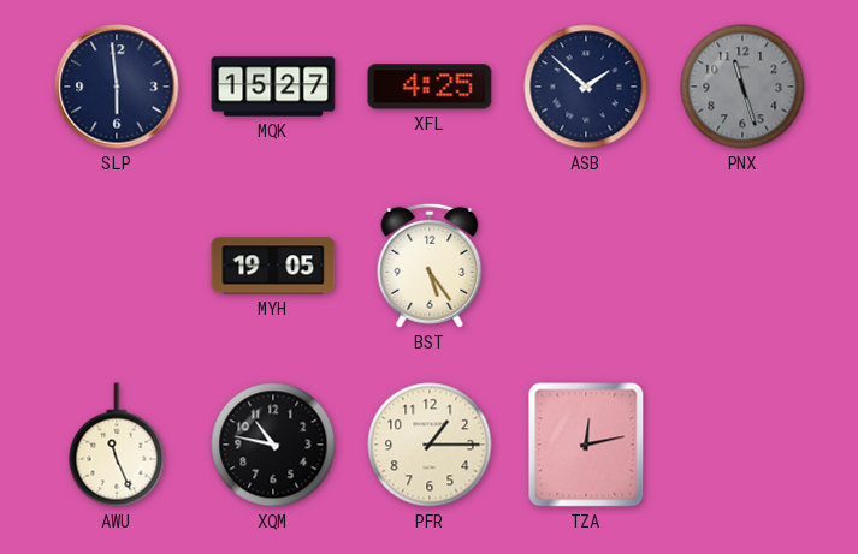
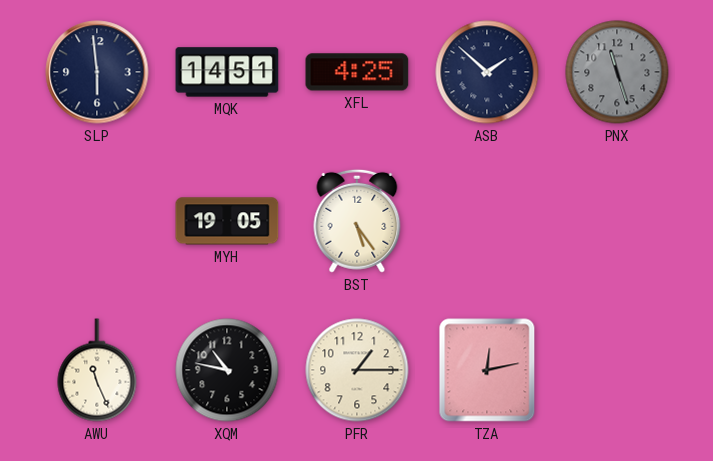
MQK: 15:27 -> 14:51 (227, 72)
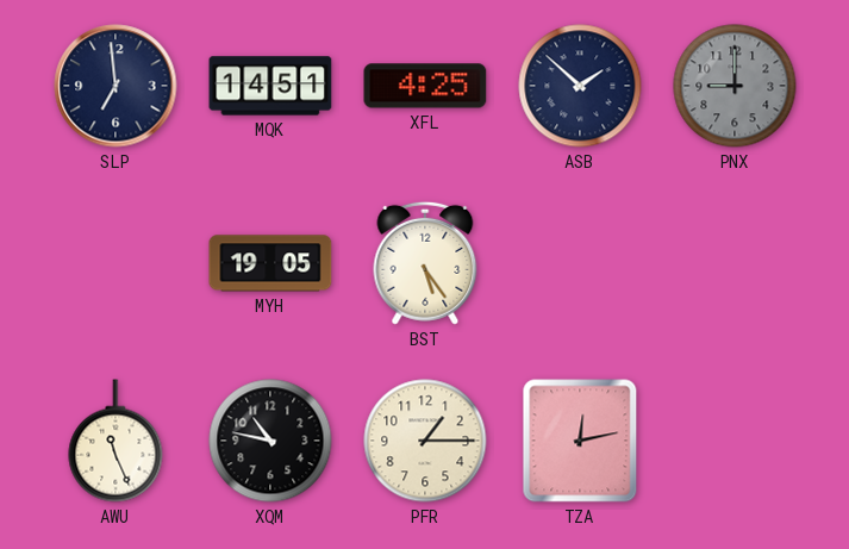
SLP: 5:59 -> 6:59 (116, 86)
PNX: 11:27 -> 9:00 (735, 86)
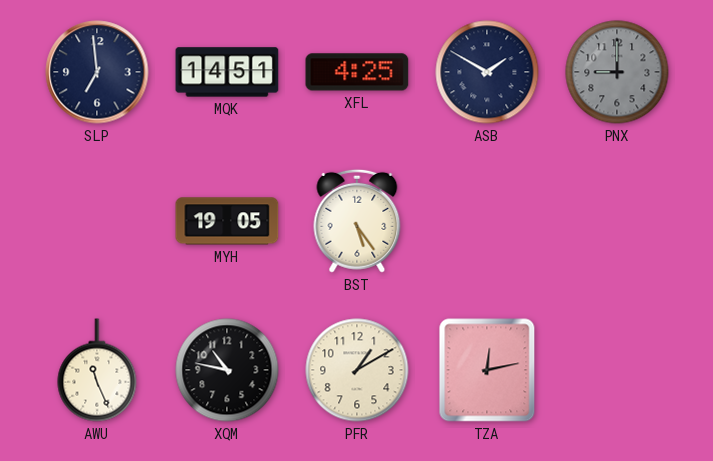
ASB: 1:52 -> 1:50 (487, 72)
PFR: 1:15 -> 1:10 (357, 370)
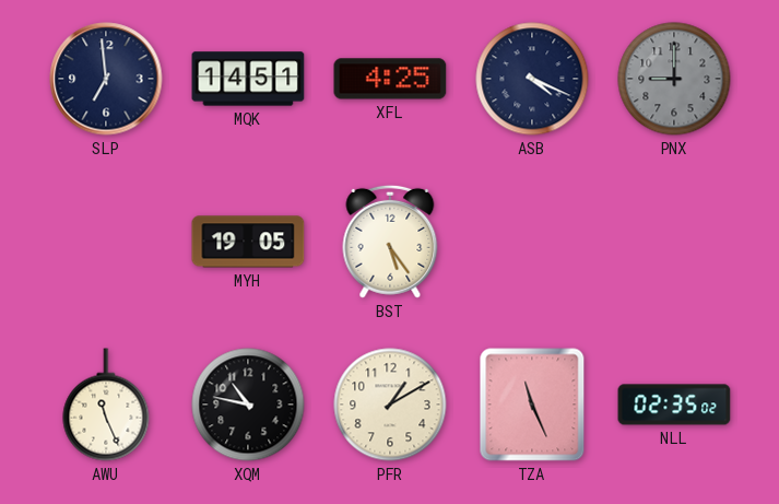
ASB: 1:50 -> 4:19 (532, 79)
TZA: 12:13 -> 11:26 (532, 405)
NLL: none -> 02:35 (674, 405)
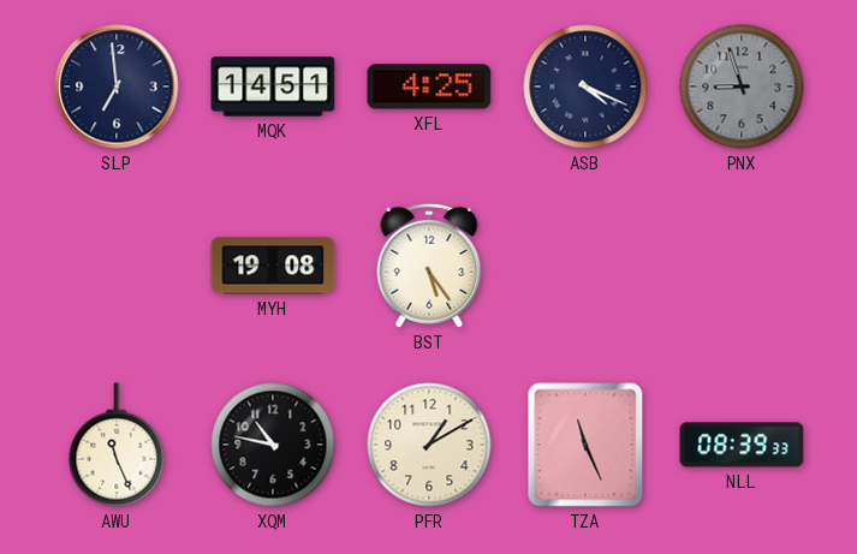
PNX: 9:00 -> 8:57 (742, 87)
MYH: 19:05 -> 19:08 (273, 266)
NLL: 02:35 -> 08:39 (742, 445)
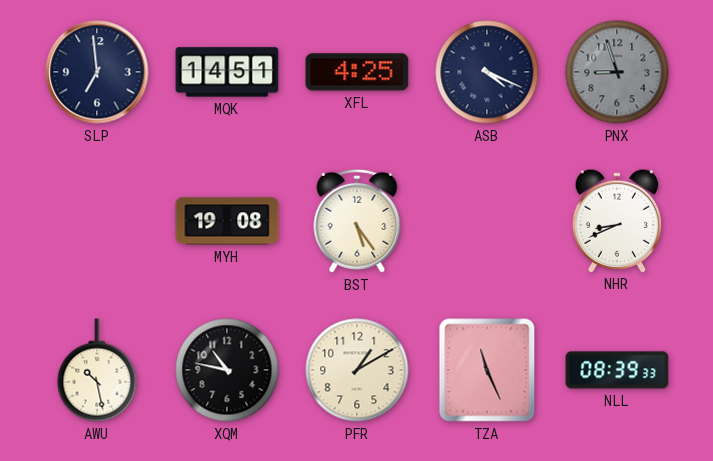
NHR: none -> 8:41 (617, 220)
AWU: 11:26 -> 10:28 (97, 370)
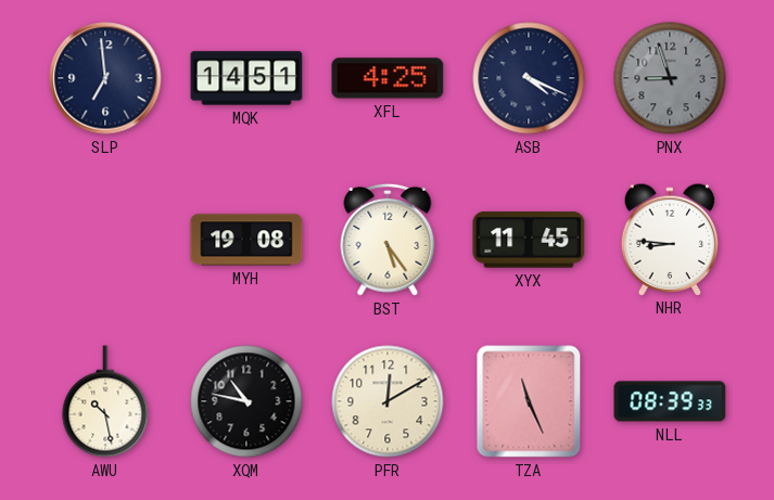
XYX: none -> 11:45 (529, 240)
NHR: 8:41 -> 8:46 (670, 239)
PFR: 1:10 -> 12:10 (388, 401)
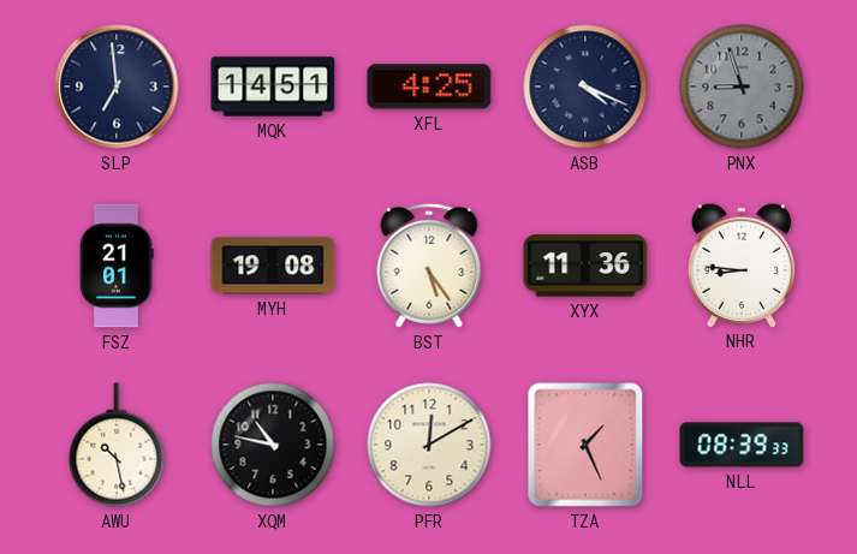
FSZ: none -> 21:01 (118, 266)
XYX: 11:45 -> 11:36 (585, 266)
TZA: 11:26 -> 1:26 (585, 445)
